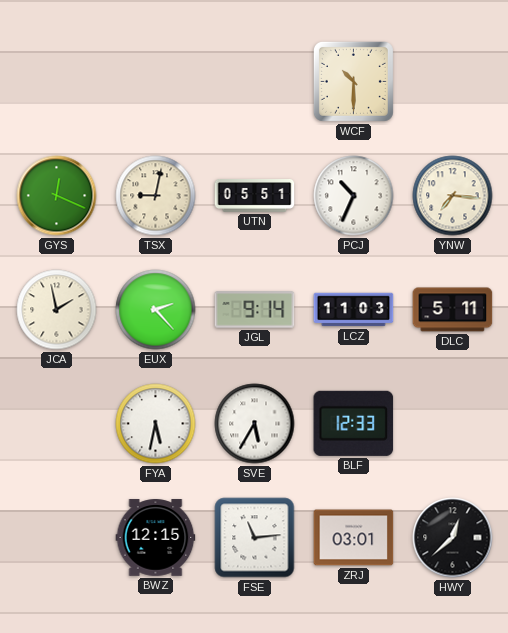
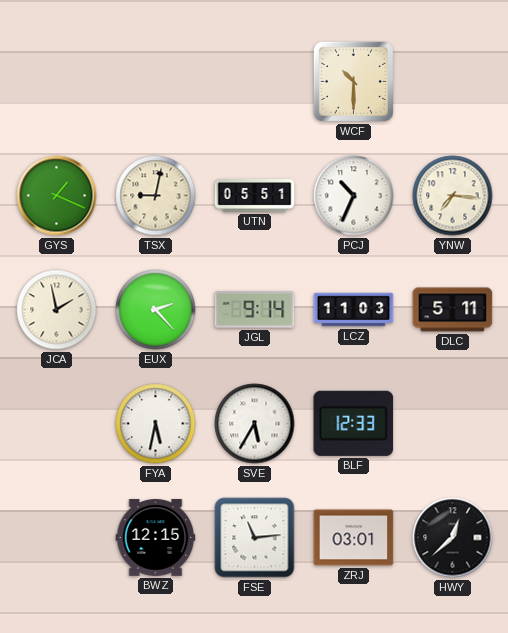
GYS: 12:19 -> 1:19 (57, 196)
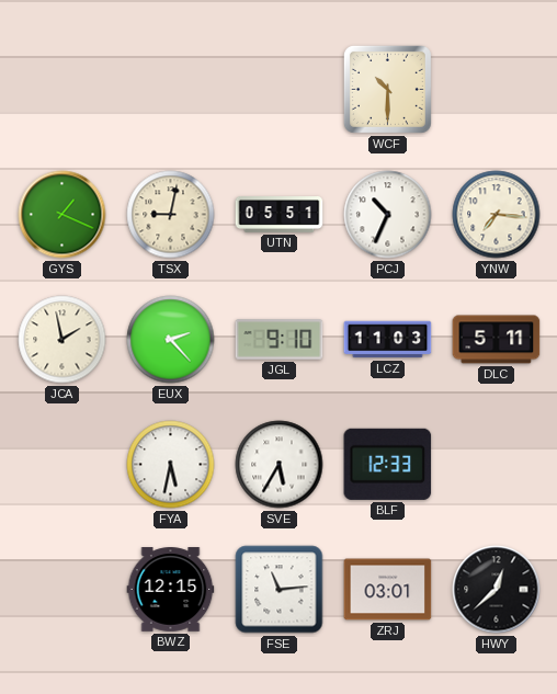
JGL: 9:14 -> 9:10 (280, 340)
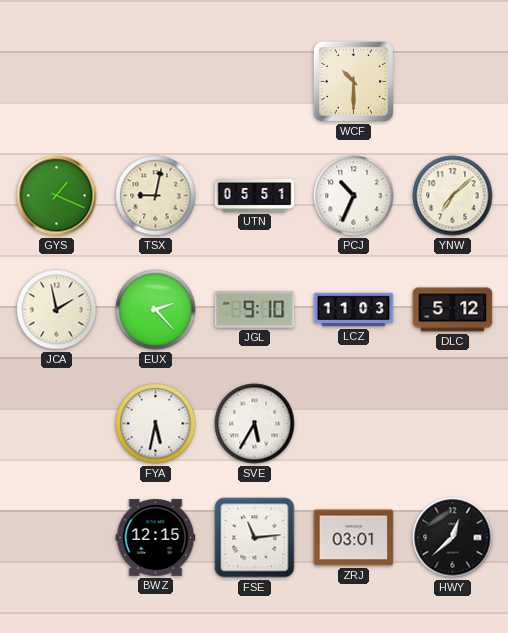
YNW: 7:16 -> 7:08 (453, 196)
DLC: 5:11 -> 5:12 (453, 310)
BLF: 12:33 -> none (388, 464)
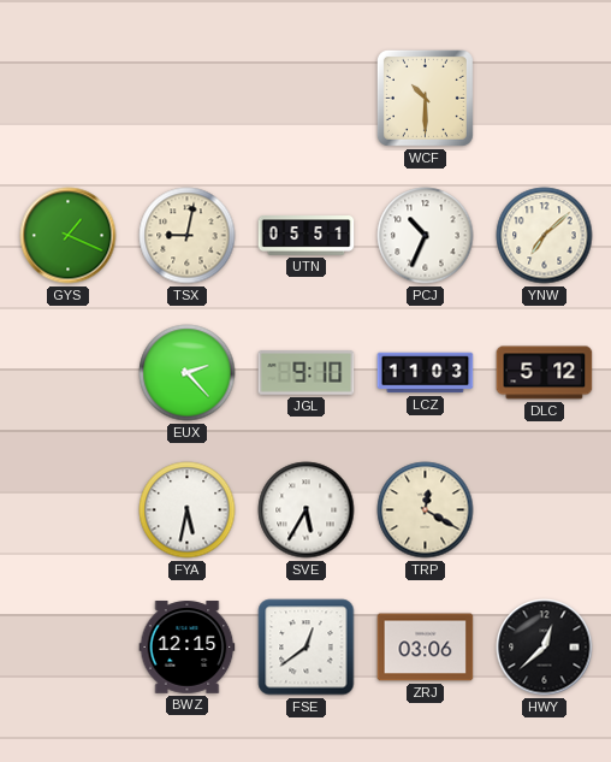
JCA: 1:58 -> none (57, 310)
TRP: none -> 12:20 (426, 510)
FSE: 11:14 -> 12:39 (307, 648)
ZRJ: 03:01 -> 03:06 (426, 648)
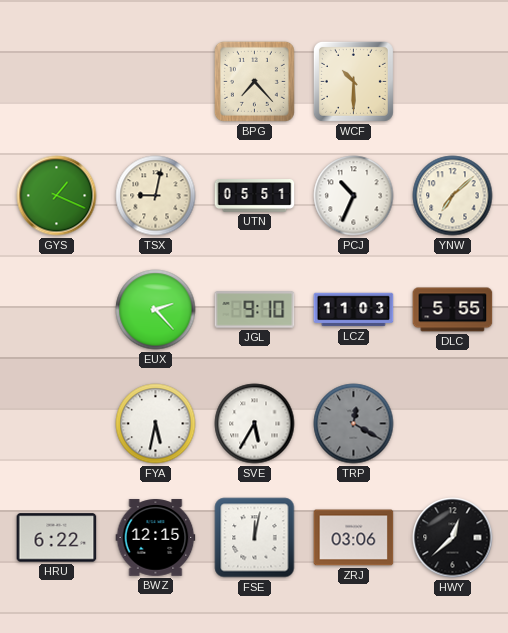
BPG: none -> 7:23 (254, 81)
DLC: 5:12 -> 5:55 (453, 310)
TRP dial: cream -> grey (354, 424)
HRU: none -> 6:22 (57, 538)
FSE: 12:39 -> 12:02 (255, 538)
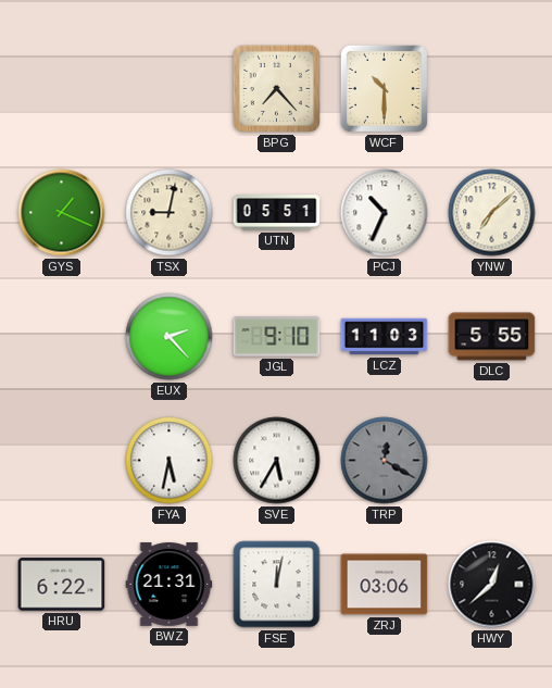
BWZ: 12:15 -> 21:31 (170, 585)
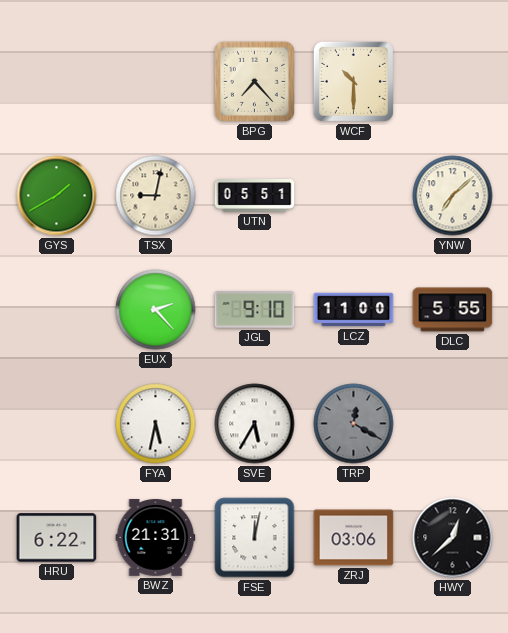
GYS: 1:19 -> 1:40 (57, 196)
PCJ: 10:34 -> none (385, 213)
LCZ: 11:03 -> 11:00 (354, 310)
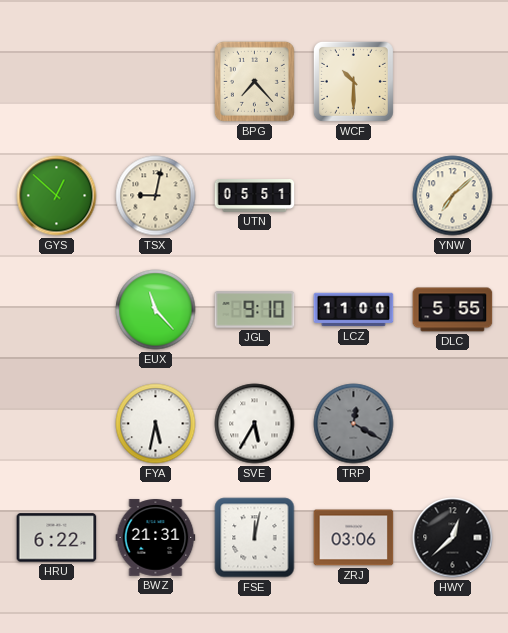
GYS: 1:40 -> 12:52 (57, 196)
EUX: 2:23 -> 11:23 (156, 310)
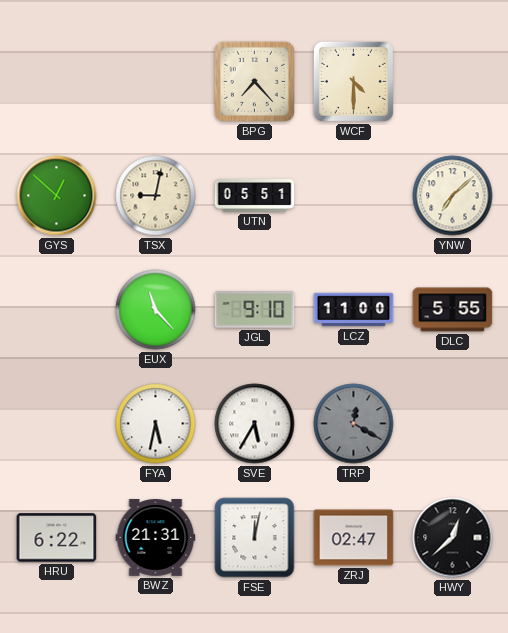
WCF: 10:30 -> 4:30 (353, 81)
ZRJ: 03:06 -> 02:47 (354, 538)
